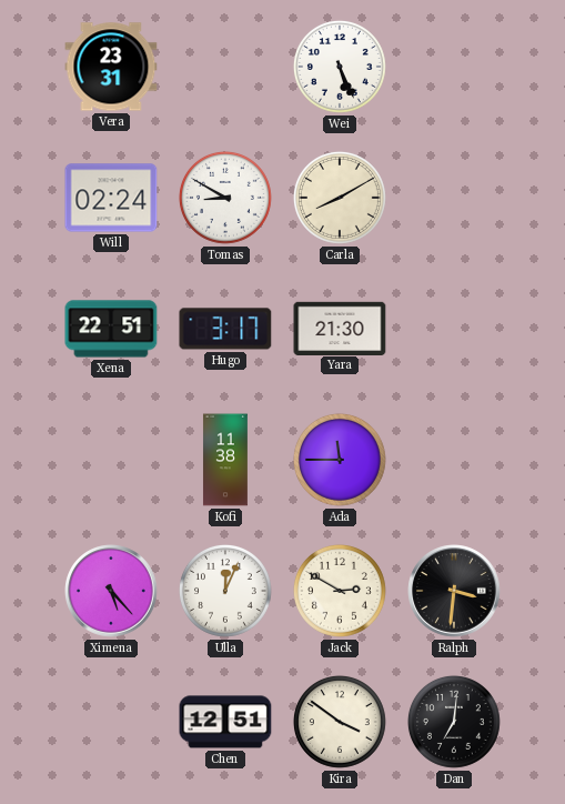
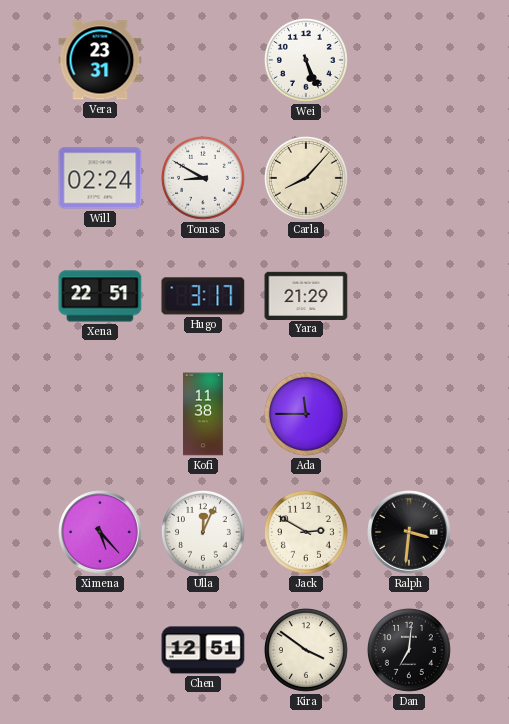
Carla: 8:10 -> 8:07 (306, 178)
Yara: 21:30 -> 21:29 (306, 295)
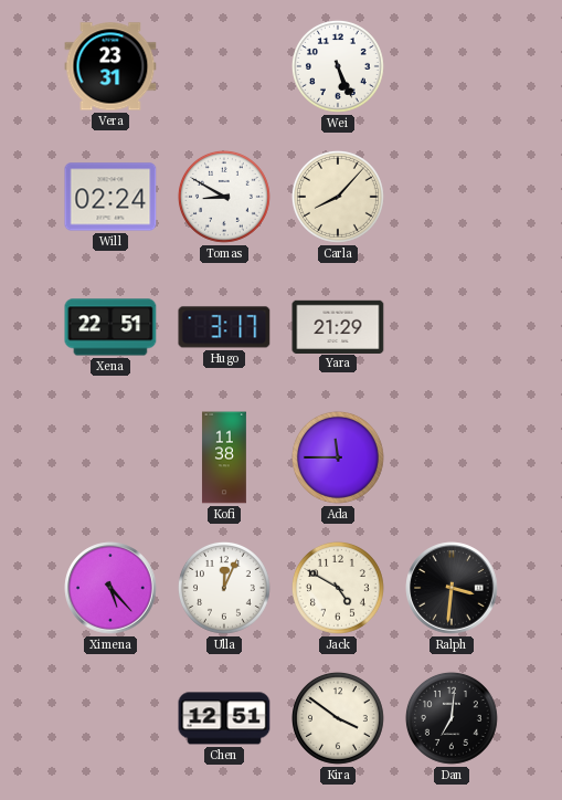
Jack: 2:50 -> 4:50 (338, 588)
